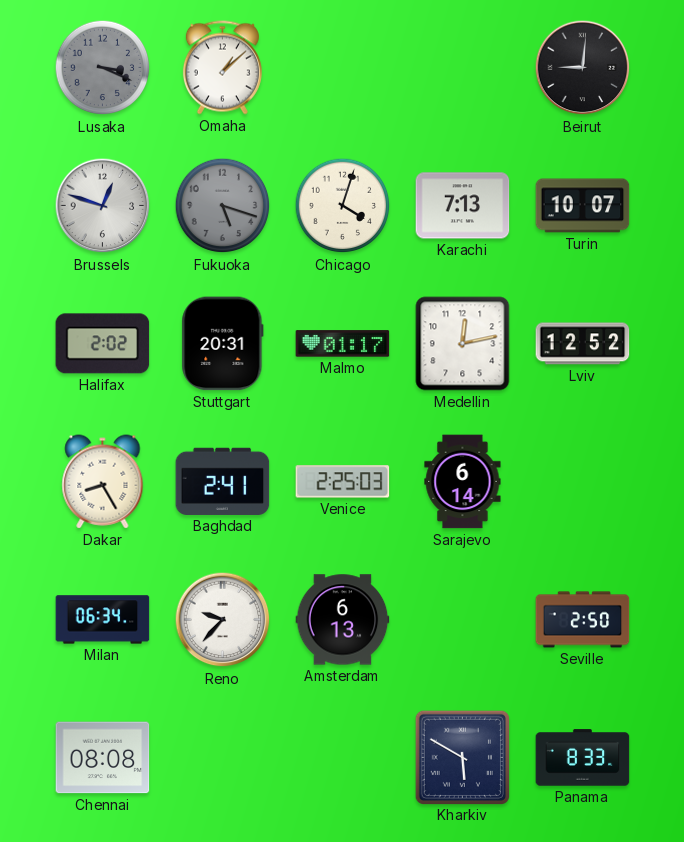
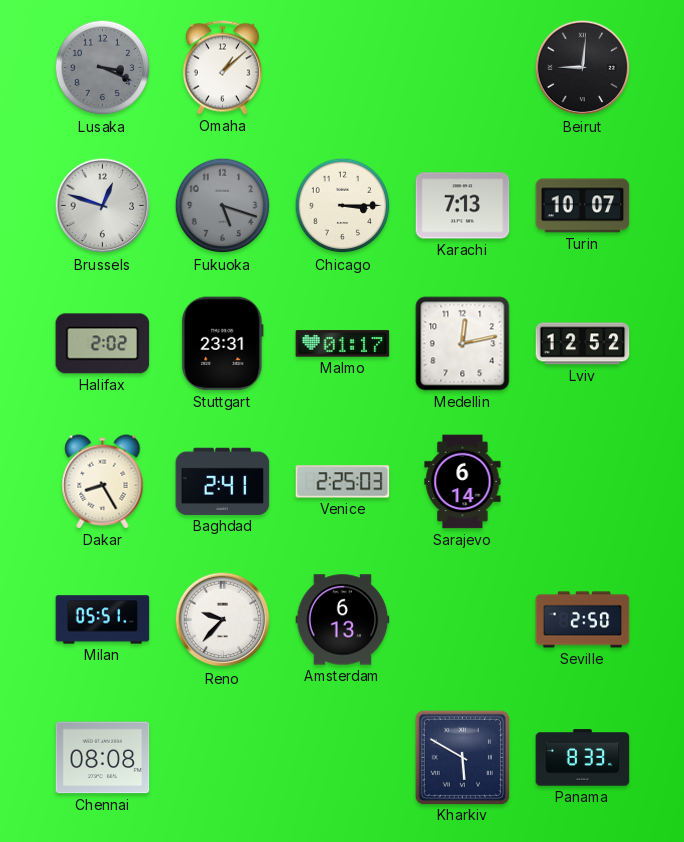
Chicago: 4:03 -> 3:15 (343, 206)
Stuttgart: 20:31 -> 23:31 (223, 344)
Milan: 06:34 -> 05:51 (103, 620)
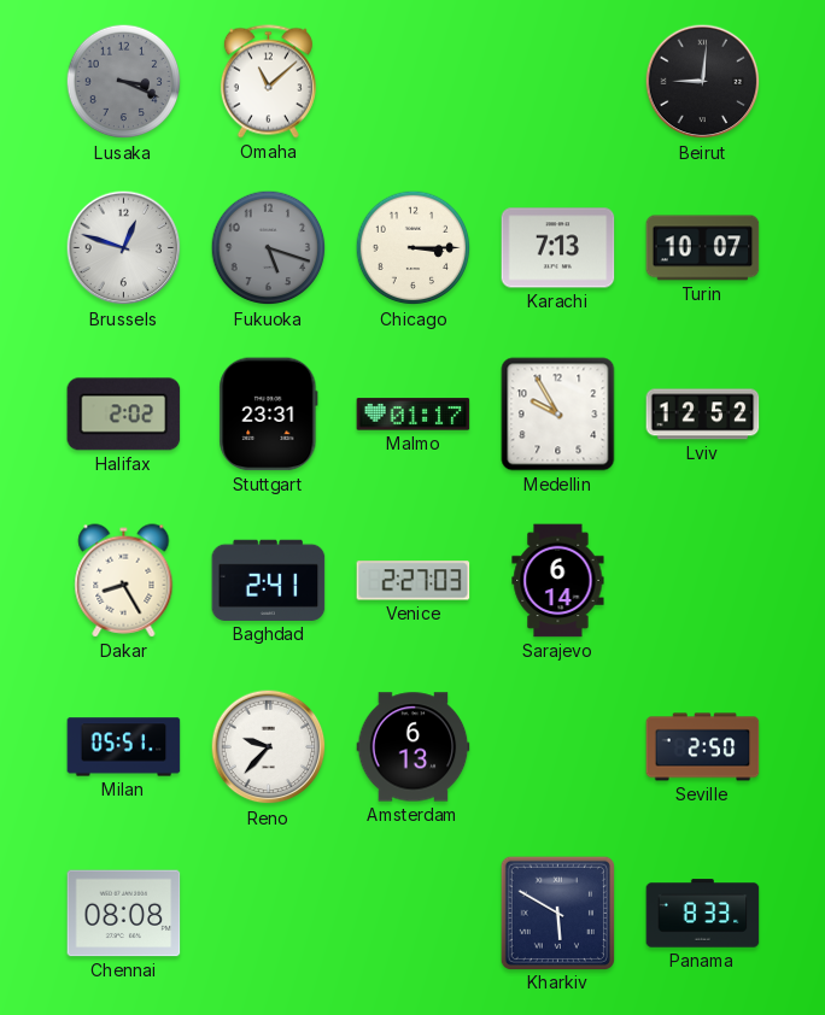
Omaha: 1:08 -> 11:08 (268, 82)
Medellin: 12:13 -> 9:55 (558, 415)
Venice: 2:25 -> 2:27 (414, 581)
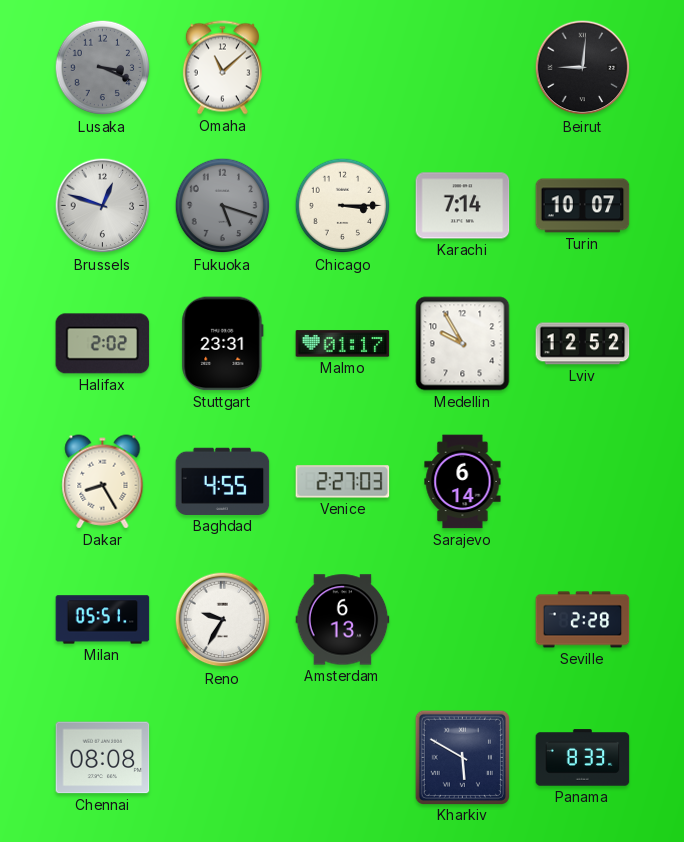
Karachi: 7:13 -> 7:14 (463, 206)
Baghdad: 2:41 -> 4:55 (223, 481)
Reno: 9:37 -> 9:35 (223, 620)
Seville: 2:50 -> 2:28 (583, 620)
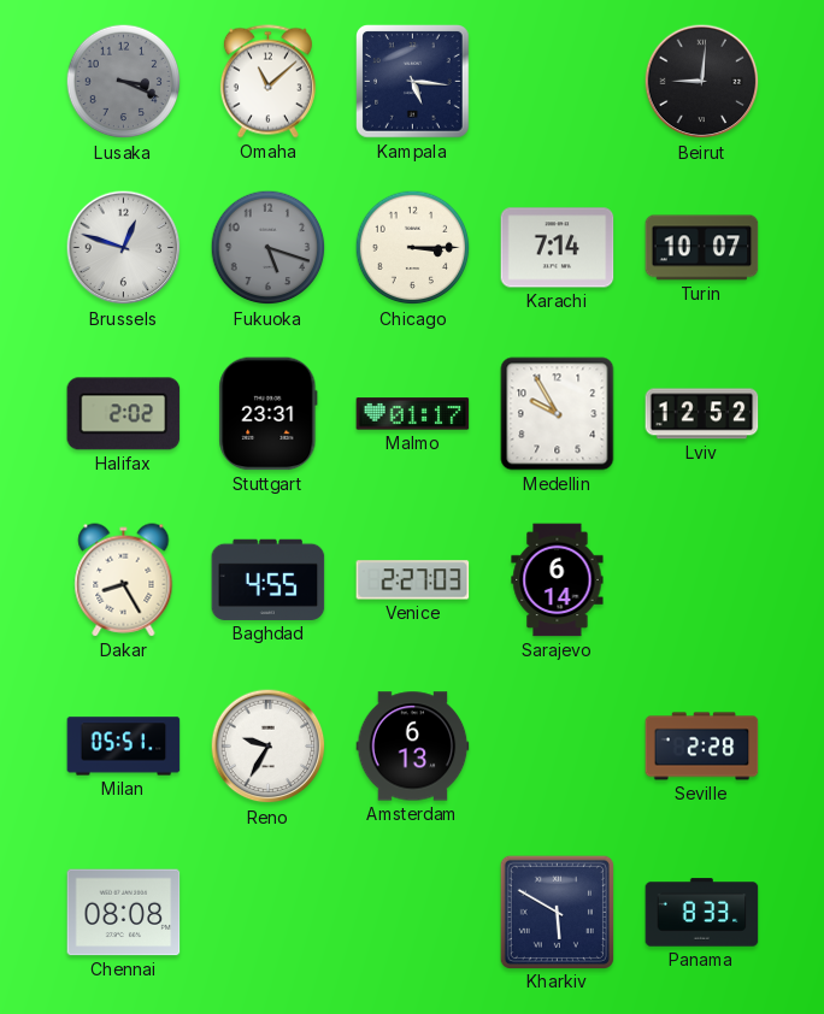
Kampala: none -> 5:16 (413, 82)
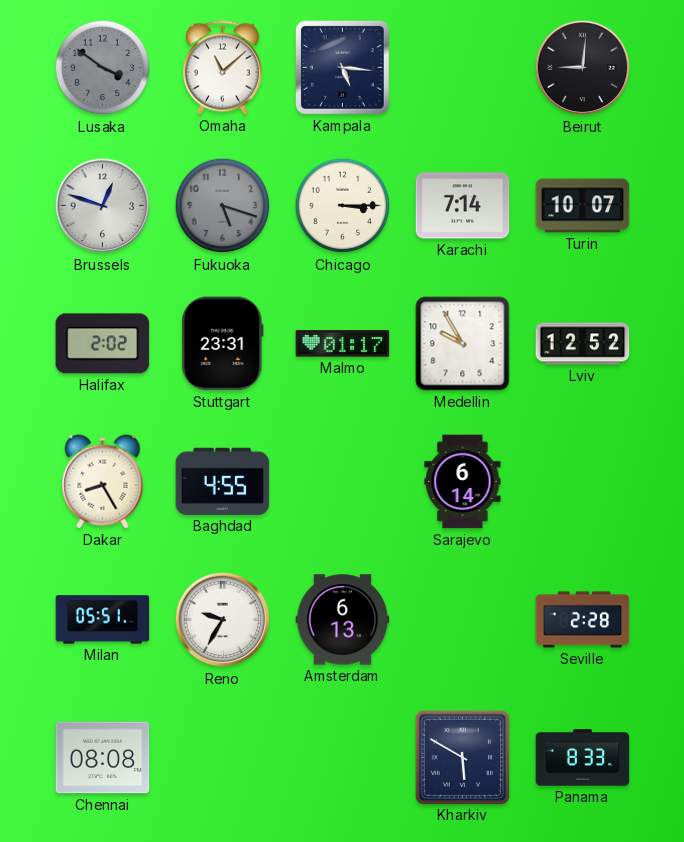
Lusaka: 3:19 -> 3:51 (103, 68)
Venice: 2:27 -> none (413, 580)
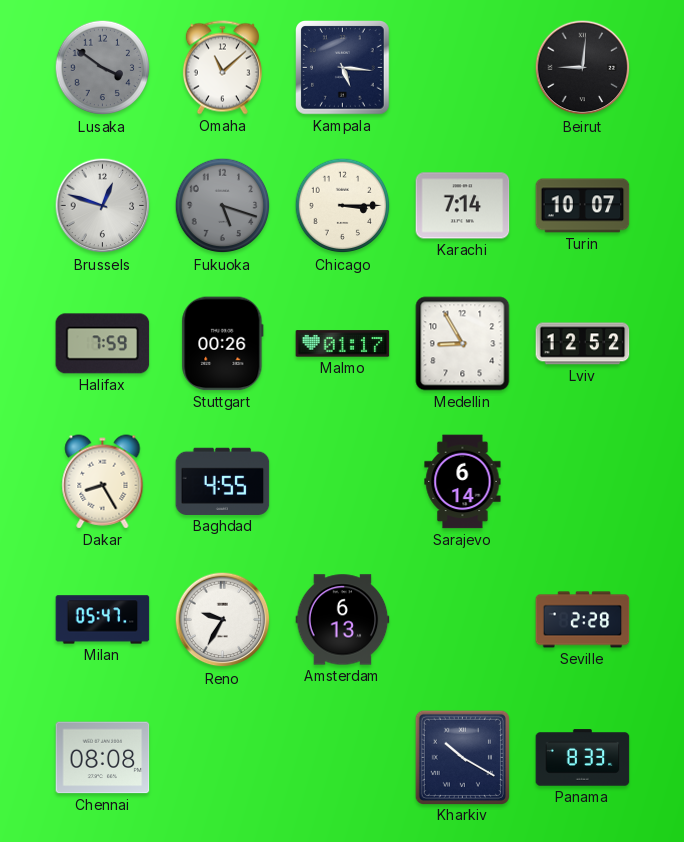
Halifax: 2:02 -> 7:59 (103, 344)
Stuttgart: 23:31 -> 00:26 (223, 344)
Medellin: 9:55 -> 8:55 (463, 344)
Milan: 05:51 -> 05:47 (103, 620)
Kharkiv: 5:50 -> 10:20 (462, 757)
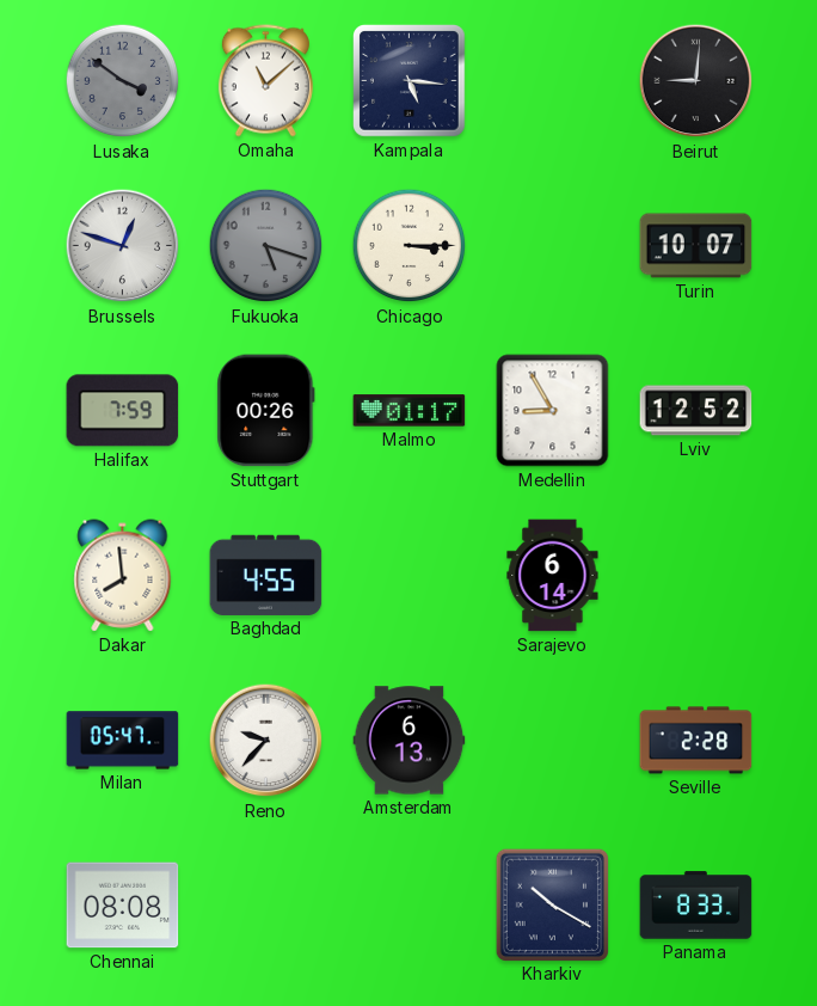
Karachi: 7:14 -> none (463, 206)
Dakar: 8:25 -> 7:59 (123, 576)
Reno: 9:35 -> 9:37 (266, 741)
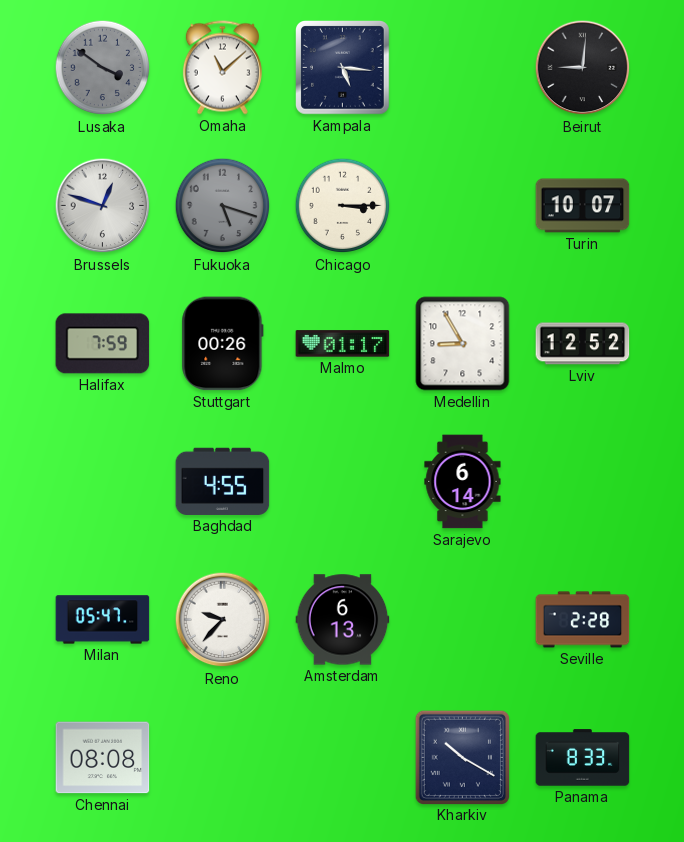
Dakar: 7:59 -> none (123, 576)
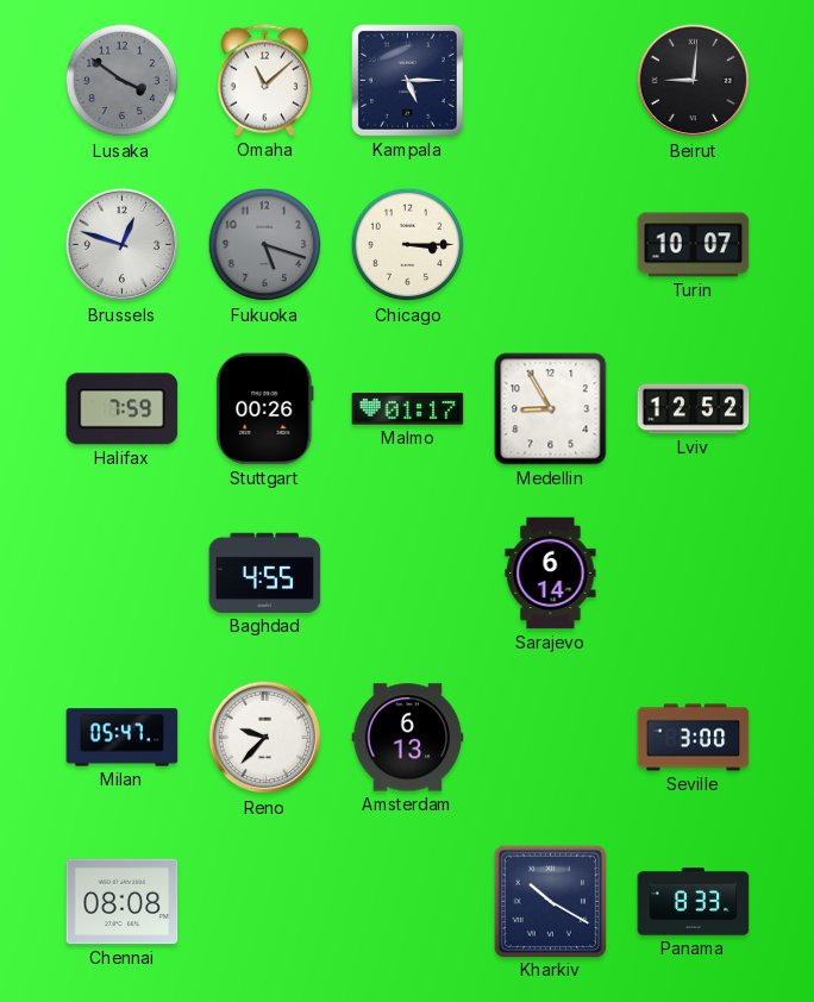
Kampala: 5:16 -> 5:15 (408, 81)
Seville: 2:28 -> 3:00 (694, 738)
